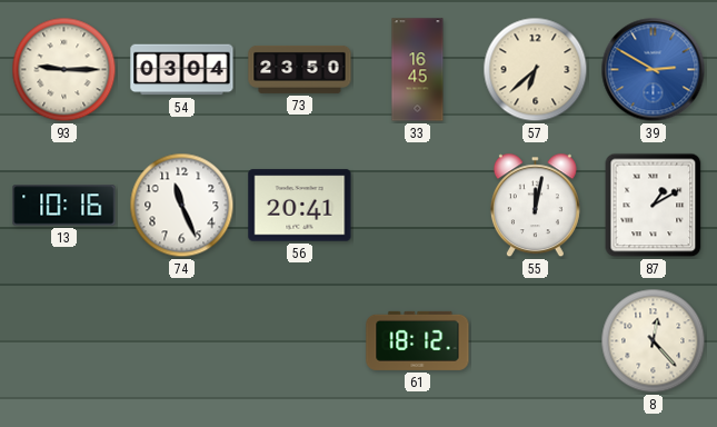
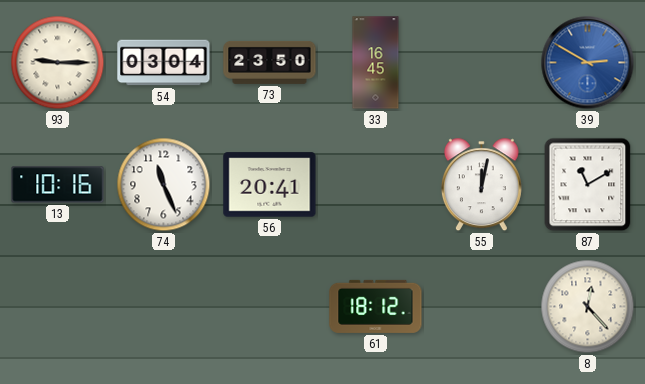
57: 6:38 -> none (536, 70)
87: 1:10 -> 11:10 (588, 185)
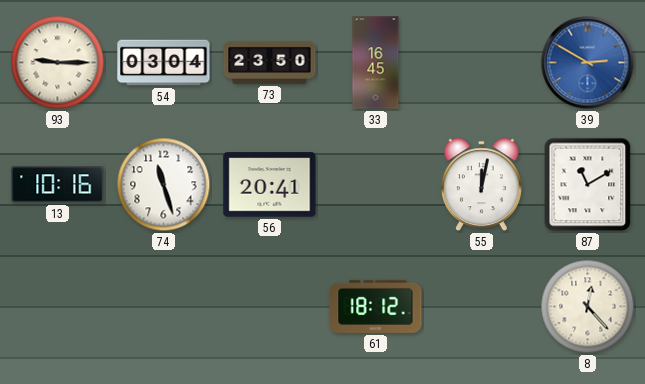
74: 11:26 -> 11:27 (164, 185)
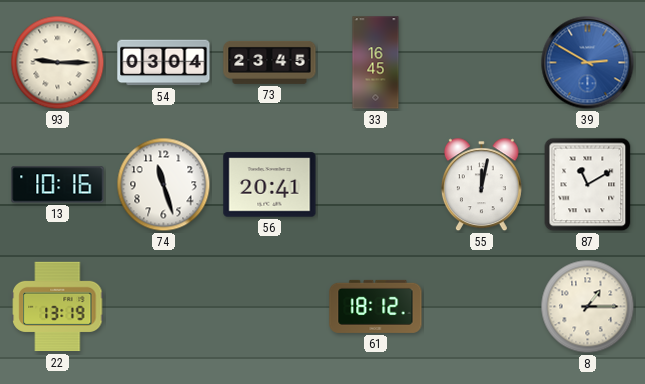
73: 23:50 -> 23:45 (270, 62)
22: none -> 13:19 (58, 307)
8: 12:23 -> 1:15 (588, 307)
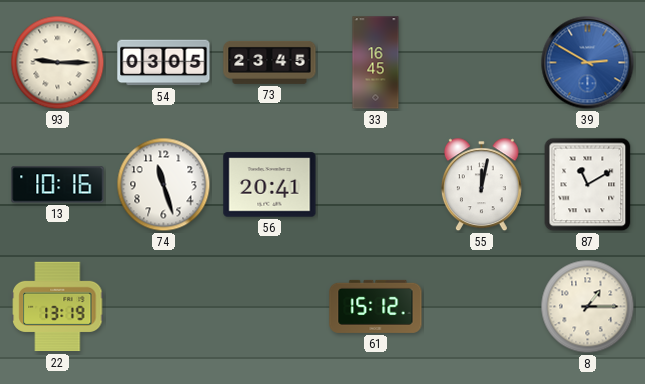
54: 03:04 -> 03:05 (164, 63)
61: 18:12 -> 15:12 (376, 306)
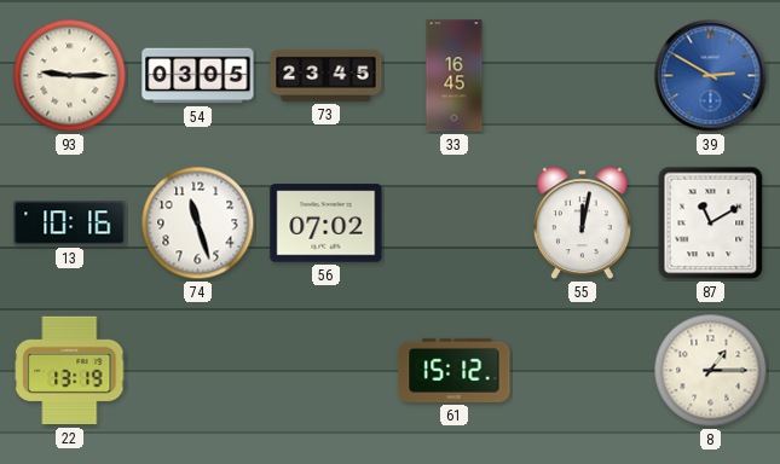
56: 20:41 -> 07:02 (327, 224)
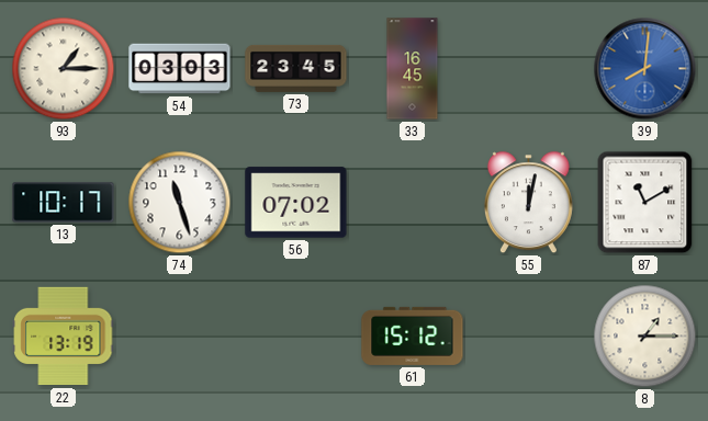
93: 9:15 -> 1:15 (64, 69)
54: 03:05 -> 03:03 (180, 69)
39: 2:50 -> 8:01 (645, 69)
13: 10:16 -> 10:17 (64, 203)
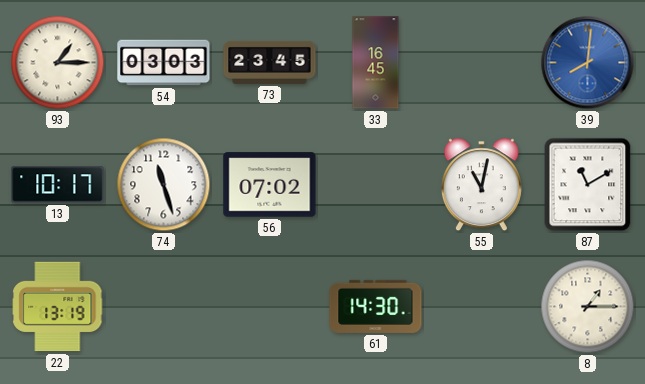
55: 12:02 -> 11:02 (481, 185)
61: 15:12 -> 14:30 (376, 306)
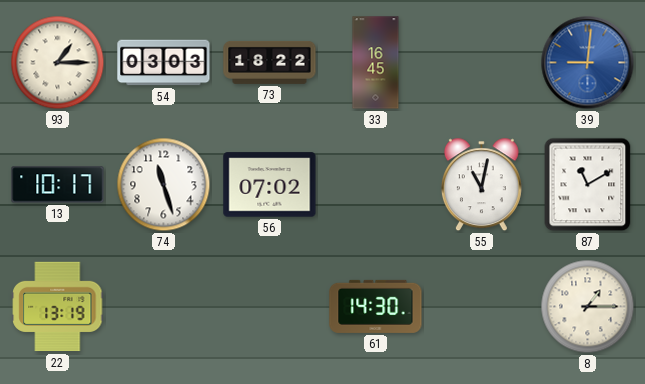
73: 23:45 -> 18:22 (270, 62)
39: 8:01 -> 9:01 (588, 63)
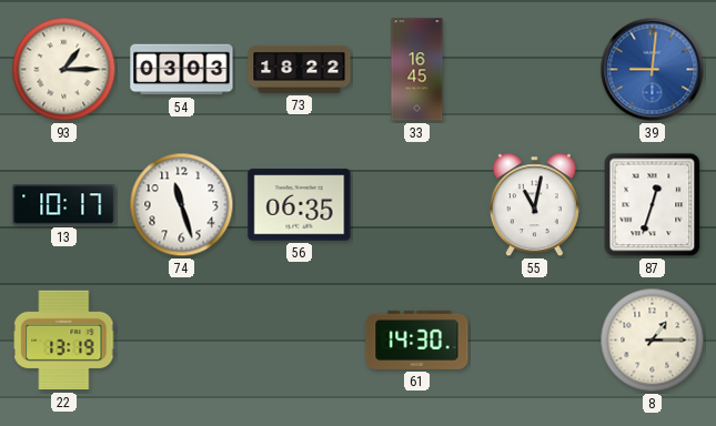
56: 07:02 -> 06:35 (300, 205)
87: 11:10 -> 12:33 (653, 205)
